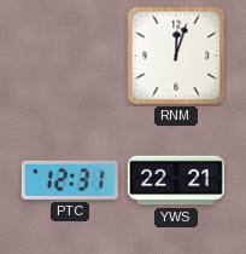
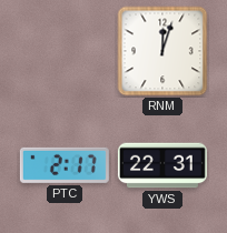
PTC: 12:31 -> 2:17 (65, 165)
YWS: 22:21 -> 22:31 (162, 165)
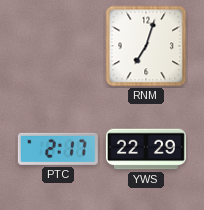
RNM: 12:03 -> 7:03 (146, 46)
YWS: 22:31 -> 22:29 (146, 149)
